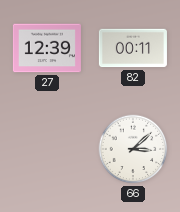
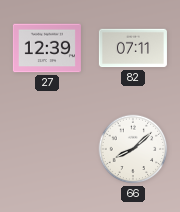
82: 00:11 -> 07:11 (133, 48)
66: 3:08 -> 8:08 (133, 149)
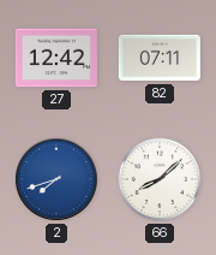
27: 12:39 -> 12:42 (56, 58)
2: none -> 7:42 (56, 179)
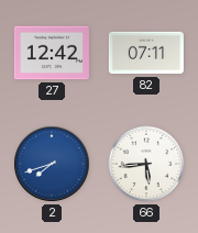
66: 8:08 -> 5:44 (146, 164)
